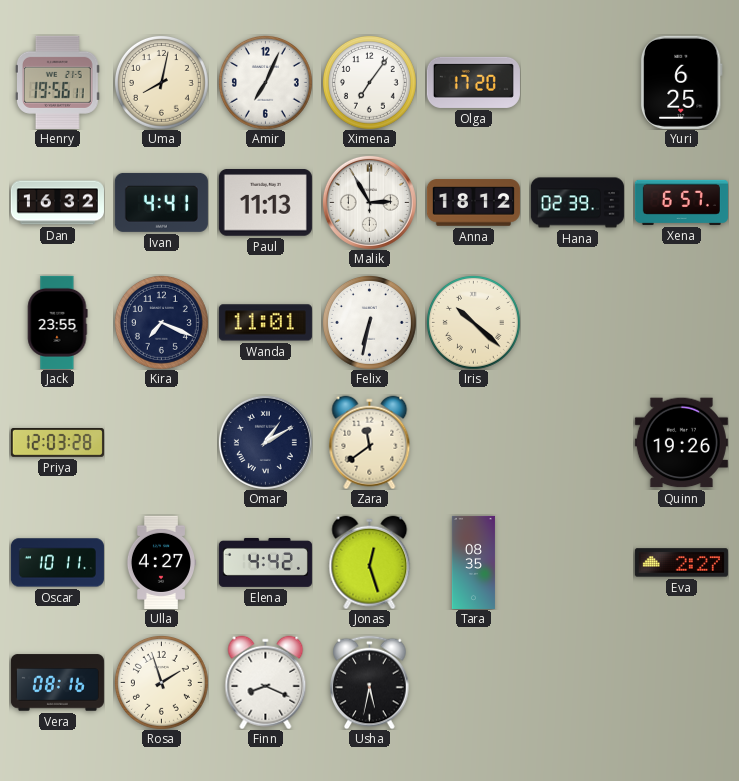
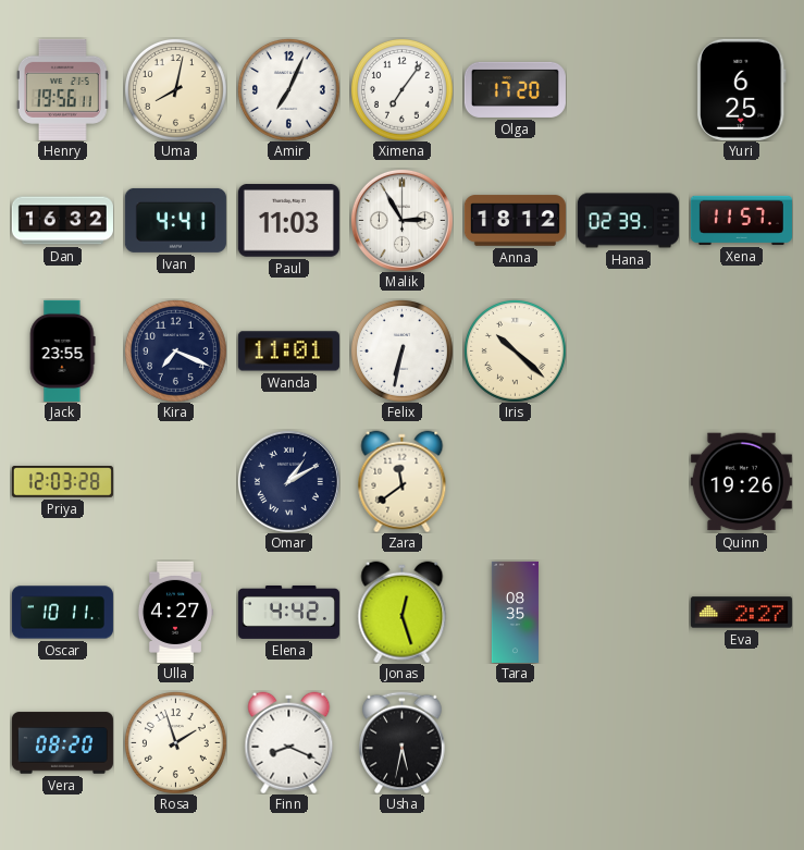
Paul: 11:13 -> 11:03 (288, 221)
Xena: 6:57 -> 11:57 (741, 220)
Vera: 08:16 -> 08:20 (62, 743)
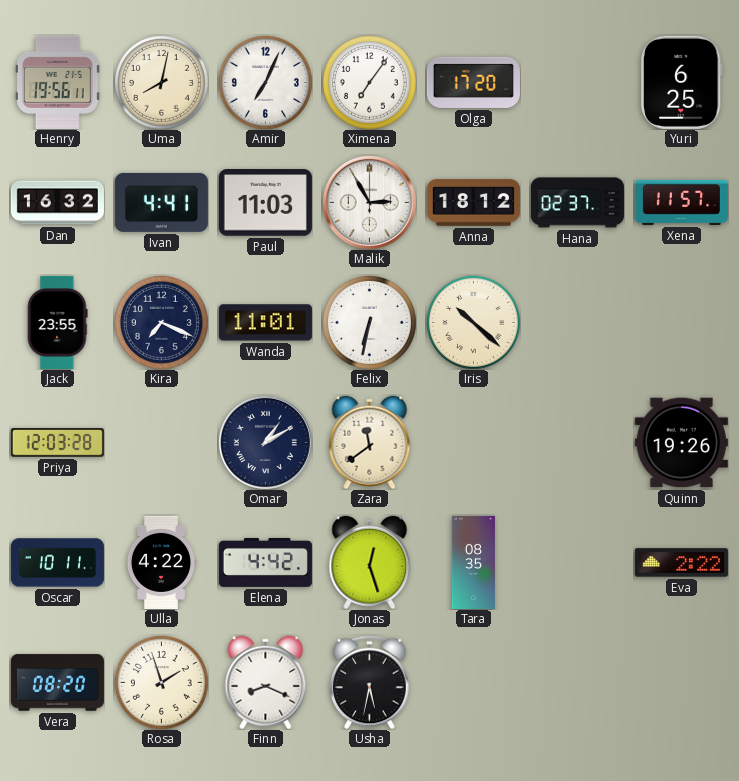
Hana: 02:39 -> 02:37 (577, 203)
Ulla: 4:27 -> 4:22 (160, 562)
Eva: 2:27 -> 2:22 (681, 563)
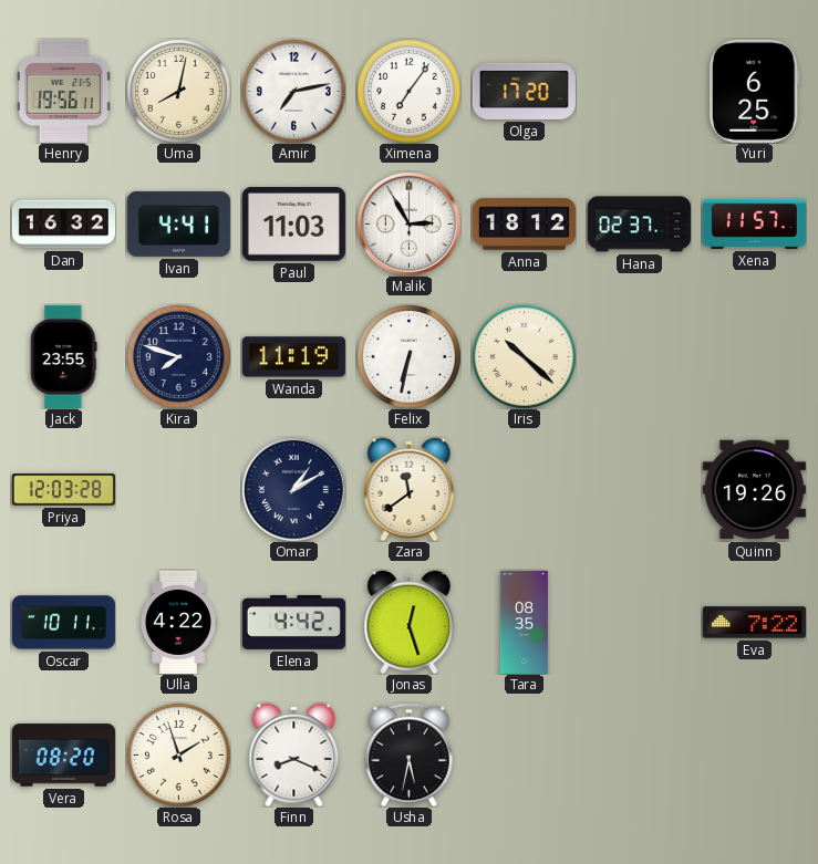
Amir: 7:04 -> 7:13 (293, 91)
Kira: 7:19 -> 7:48 (178, 356)
Wanda: 11:01 -> 11:19 (293, 357)
Eva: 2:22 -> 7:22 (754, 623)
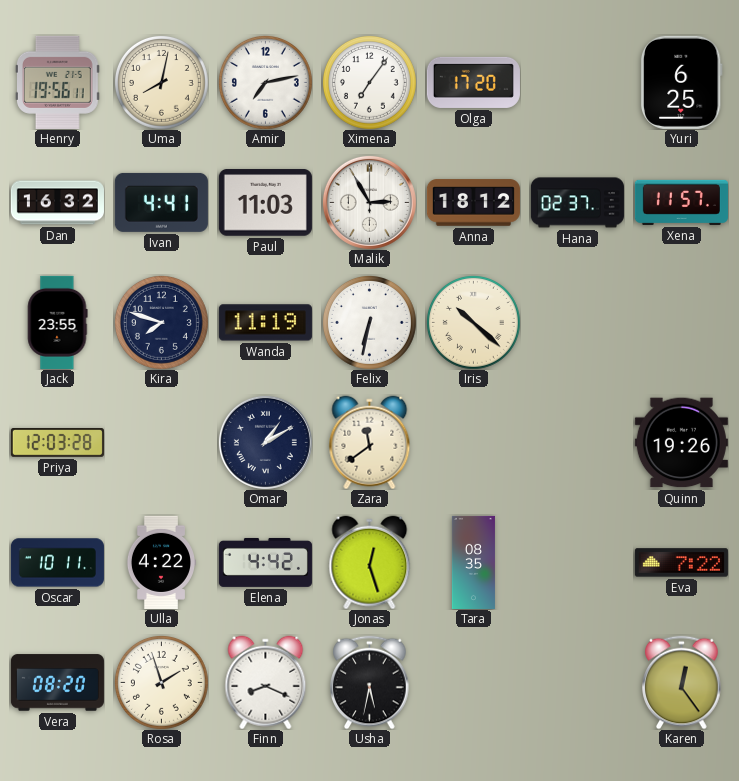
Karen: none -> 12:24 (682, 682)
